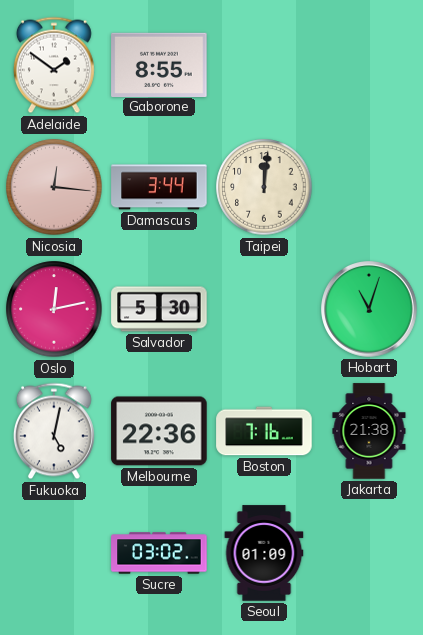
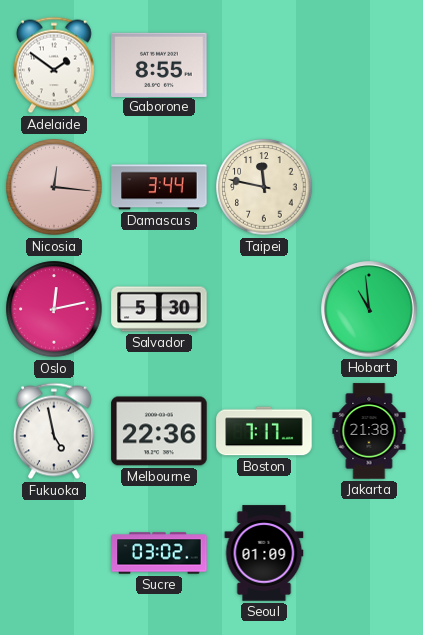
Taipei: 12:01 -> 11:47 (264, 187)
Hobart: 11:03 -> 10:59 (369, 309)
Fukuoka: 5:02 -> 4:58 (54, 431)
Boston: 7:16 -> 7:17 (264, 431)
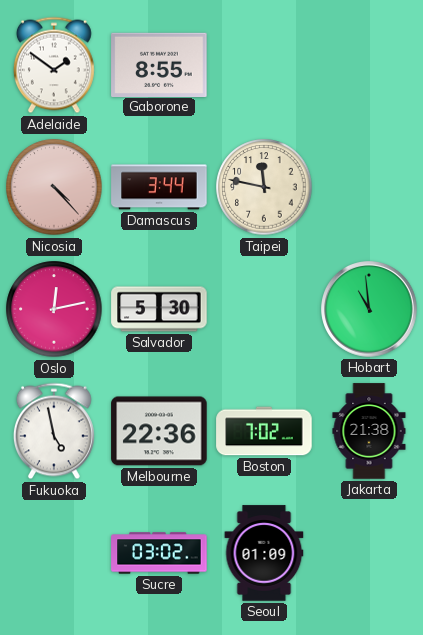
Nicosia: 12:16 -> 4:23 (54, 187)
Boston: 7:17 -> 7:02 (264, 431)
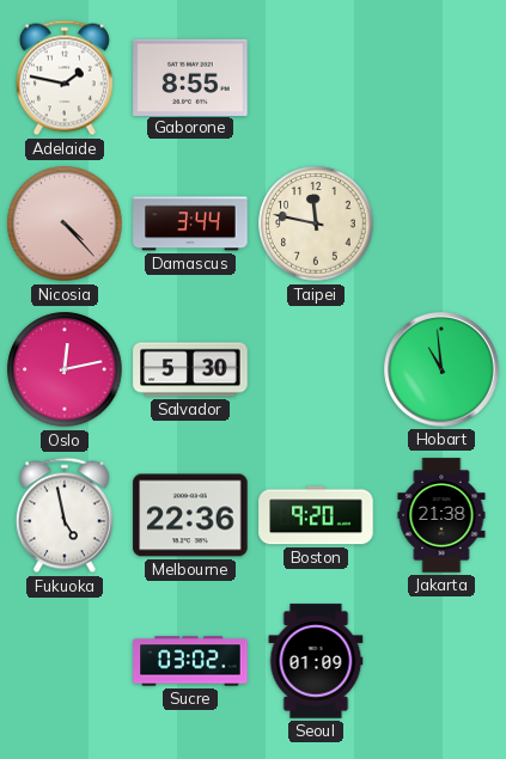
Adelaide: 1:51 -> 1:47 (65, 78)
Boston: 7:02 -> 9:20 (316, 515)
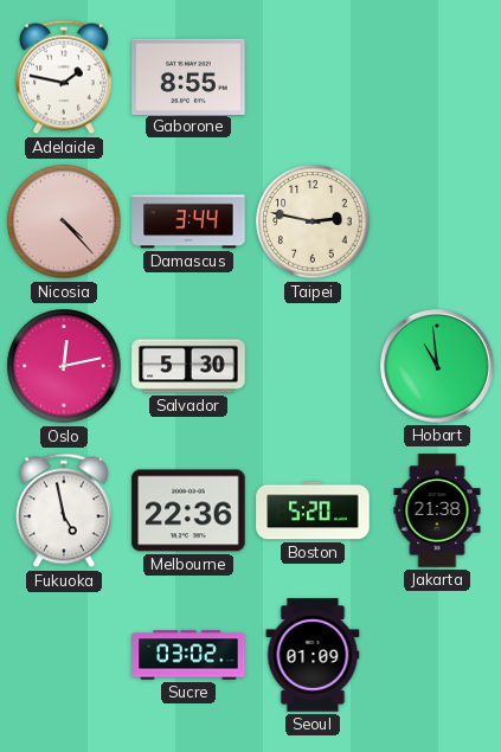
Taipei: 11:47 -> 2:47 (313, 221)
Boston: 9:20 -> 5:20 (313, 510)
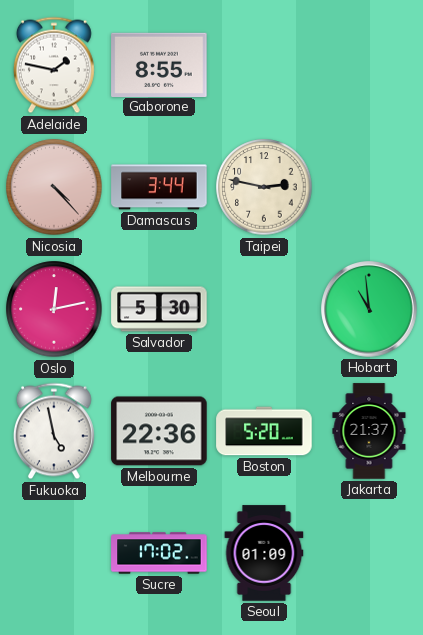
Jakarta: 21:38 -> 21:37 (369, 431)
Sucre: 03:02 -> 17:02 (159, 553)
